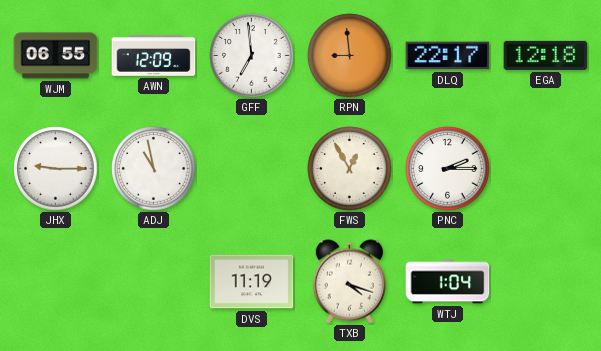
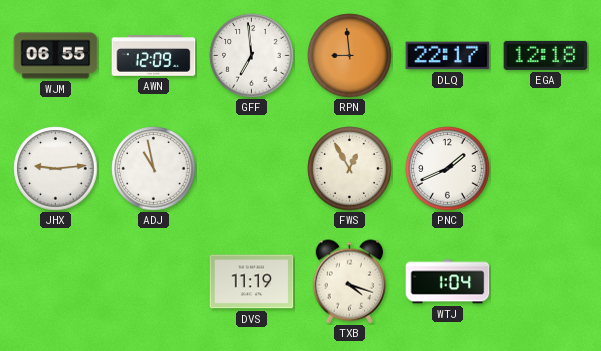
JHX: 9:15 -> 9:14 (56, 169)
PNC: 2:15 -> 1:41 (448, 169)
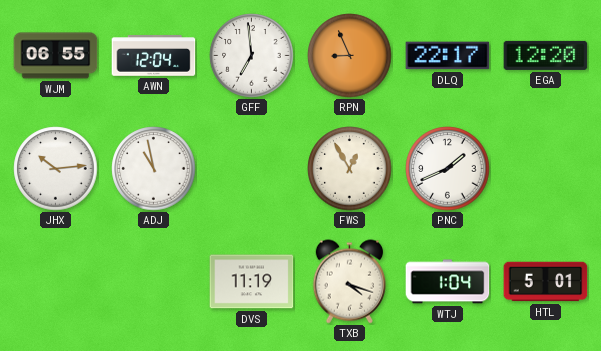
AWN: 12:09 -> 12:04 (154, 56)
RPN: 8:59 -> 8:56 (350, 56)
EGA: 12:18 -> 12:20 (546, 55)
JHX: 9:14 -> 10:14 (56, 169)
HTL: none -> 5:01 (546, 282)
